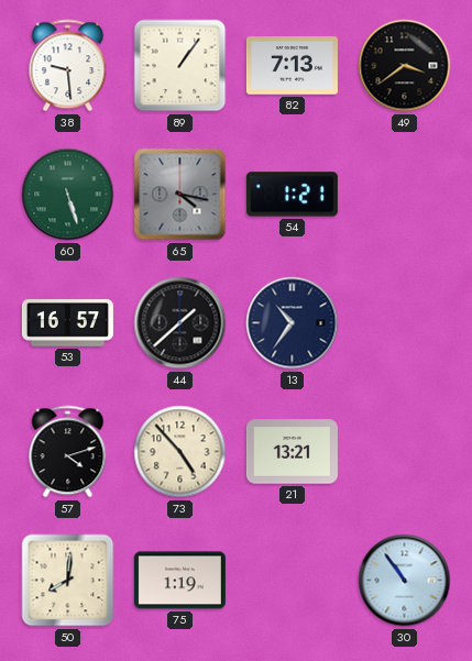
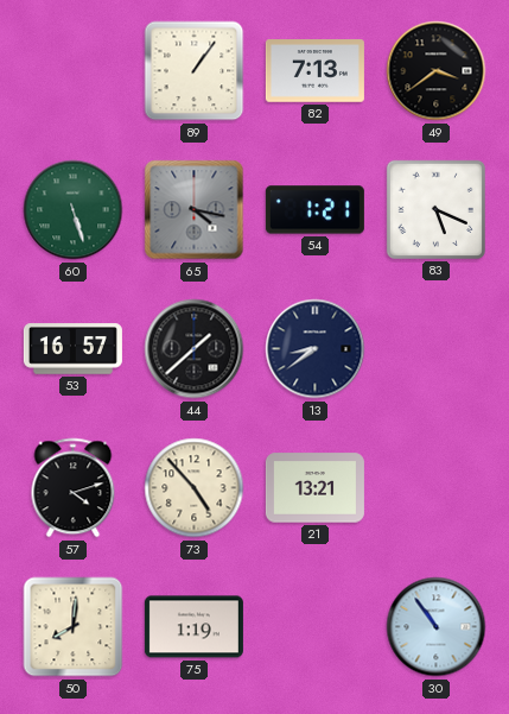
38: 9:29 -> none (68, 66)
83: none -> 5:19 (435, 209)
13: 10:36 -> 8:39 (316, 349)
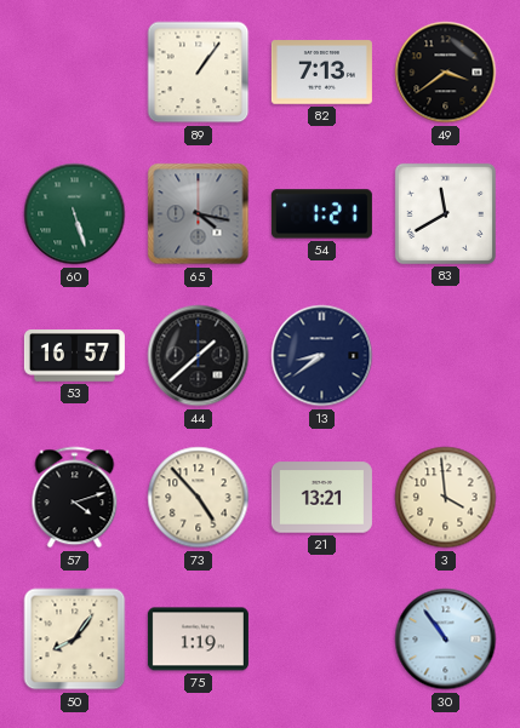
83: 5:19 -> 11:40 (445, 213)
3: none -> 3:59 (446, 498)
50: 8:01 -> 8:06 (75, 640)
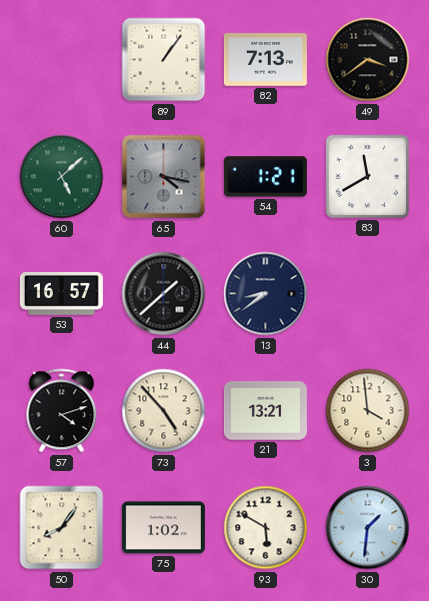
60: 5:27 -> 5:08 (62, 177)
75: 1:19 -> 1:02 (163, 528)
93: none -> 5:50 (266, 528)
30: 10:54 -> 1:31 (368, 528)
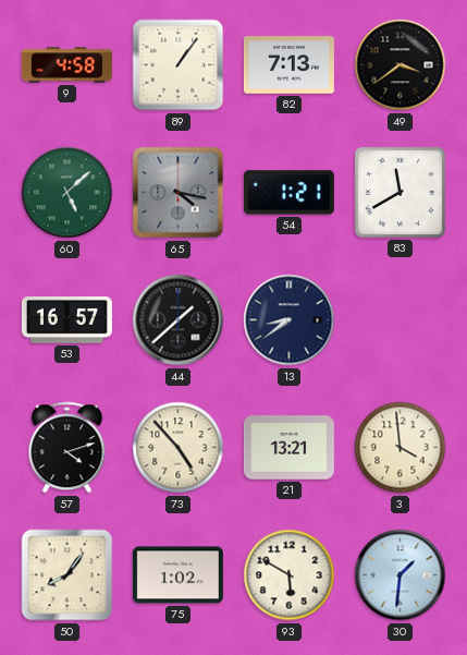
9: none -> 4:58 (66, 65)
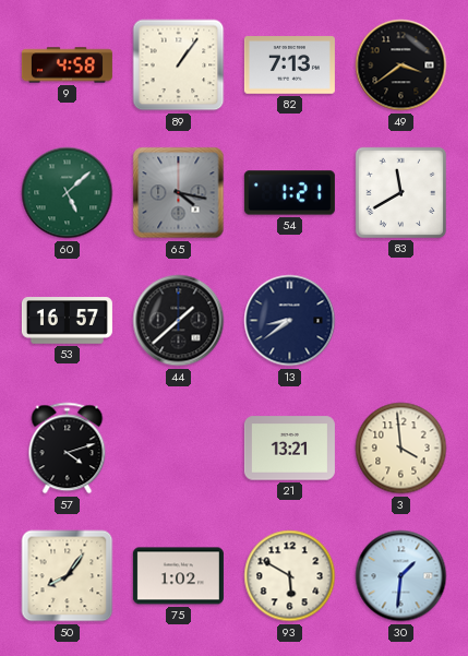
73: 4:53 -> none (179, 448)
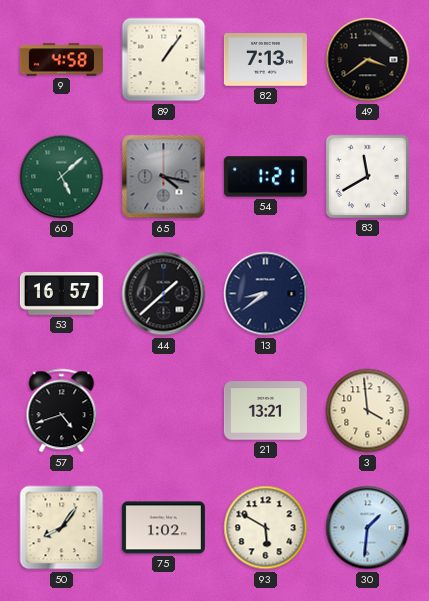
57: 4:12 -> 4:42 (62, 411)
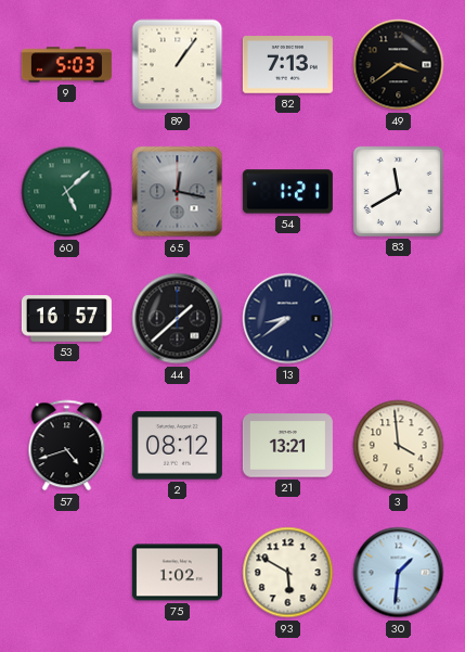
9: 4:58 -> 5:03 (66, 65)
65: 4:17 -> 12:17 (178, 192)
2: none -> 08:12 (177, 446)
50: 8:06 -> none (62, 528)
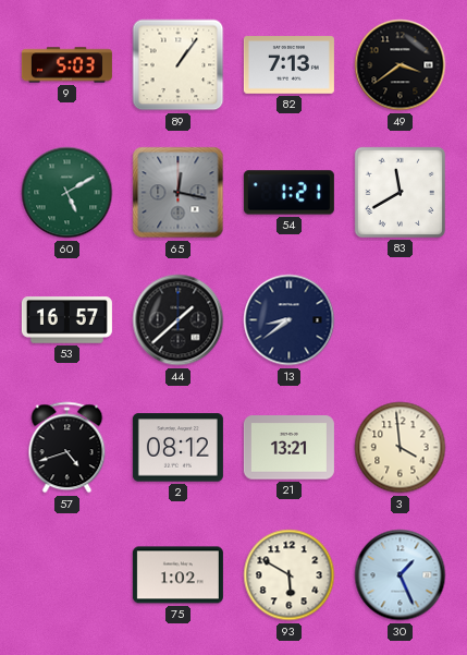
60: 5:08 -> 5:10 (67, 193)
30: 1:31 -> 1:26 (401, 575)
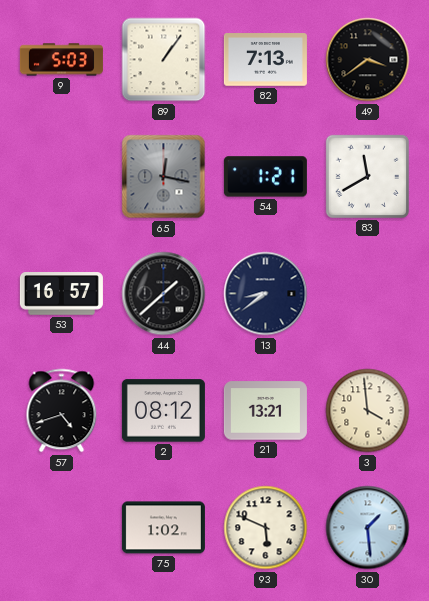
60: 5:10 -> none (67, 193)
93: 5:50 -> 5:49 (266, 528)
30: 1:26 -> 1:29 (368, 528)
